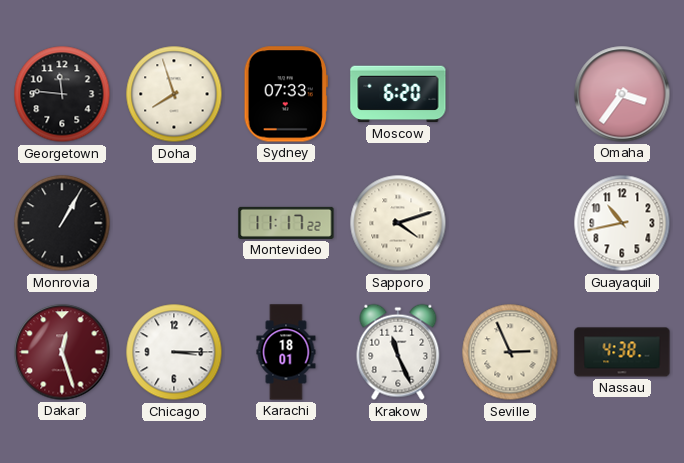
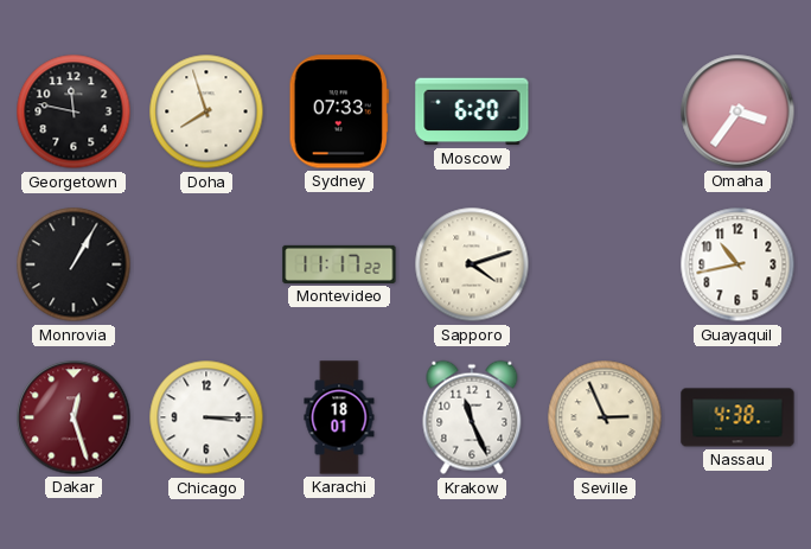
Georgetown: 11:46 -> 11:47 (74, 111)
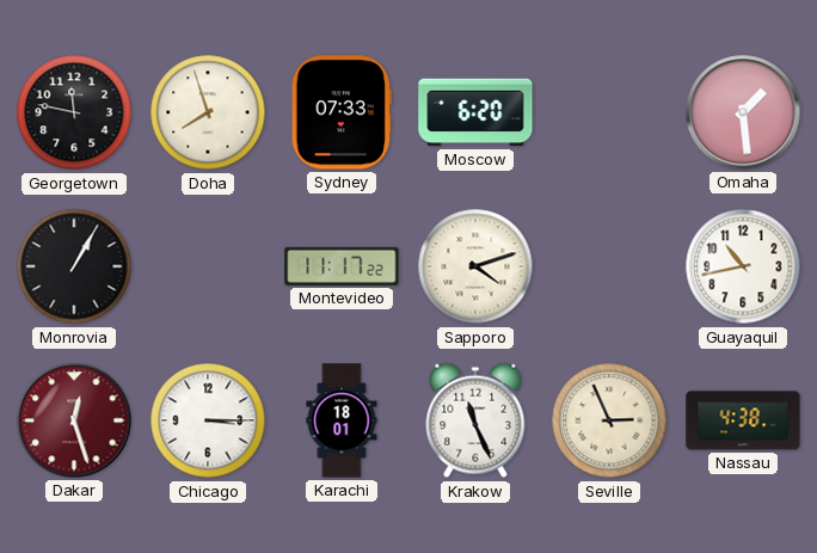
Omaha: 3:36 -> 1:29 (743, 112)
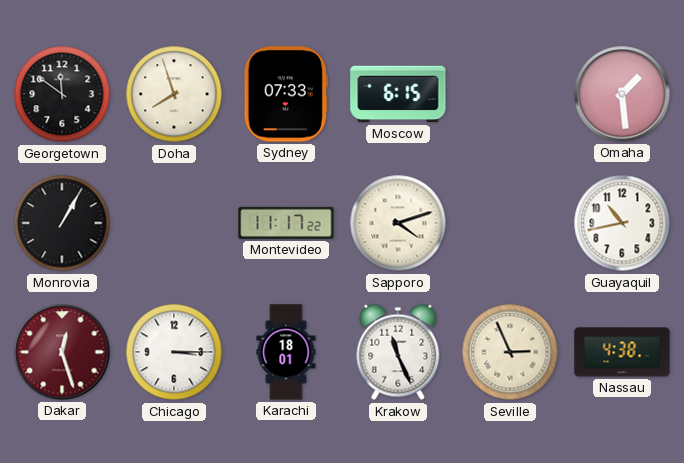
Georgetown: 11:47 -> 11:51 (62, 94)
Moscow: 6:20 -> 6:15 (398, 94)
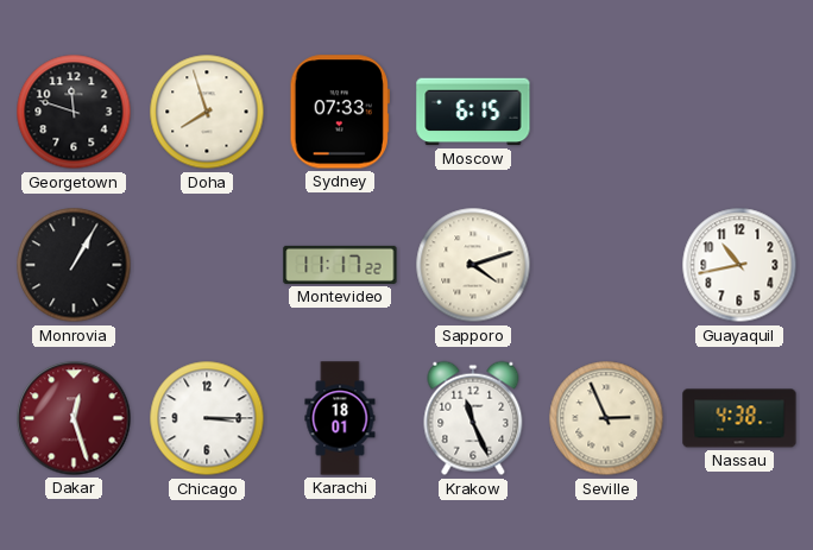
Georgetown: 11:51 -> 11:48 (74, 112)
Omaha: 1:29 -> none (622, 94)
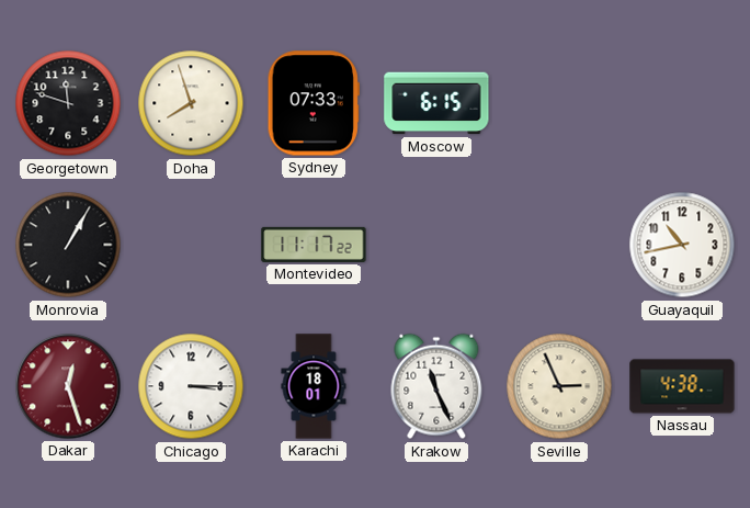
Sapporo: 4:12 -> none (473, 265)
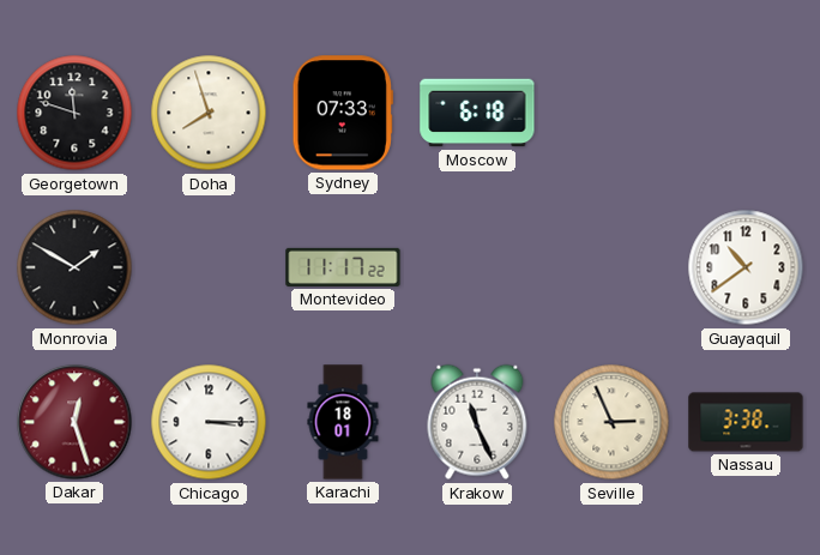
Moscow: 6:15 -> 6:18 (477, 113)
Monrovia: 1:05 -> 1:50 (74, 267)
Guayaquil: 10:43 -> 10:39 (746, 267)
Nassau: 4:38 -> 3:38 (746, 422)
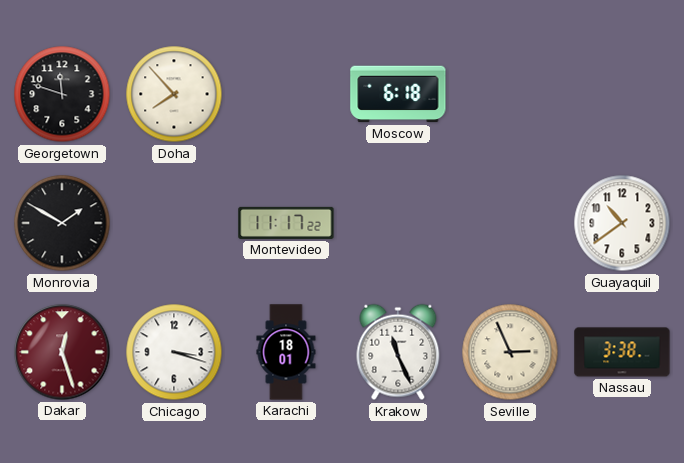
Doha: 7:57 -> 7:53 (174, 94)
Sydney: 07:33 -> none (343, 113)
Chicago: 3:15 -> 3:18 (174, 352)
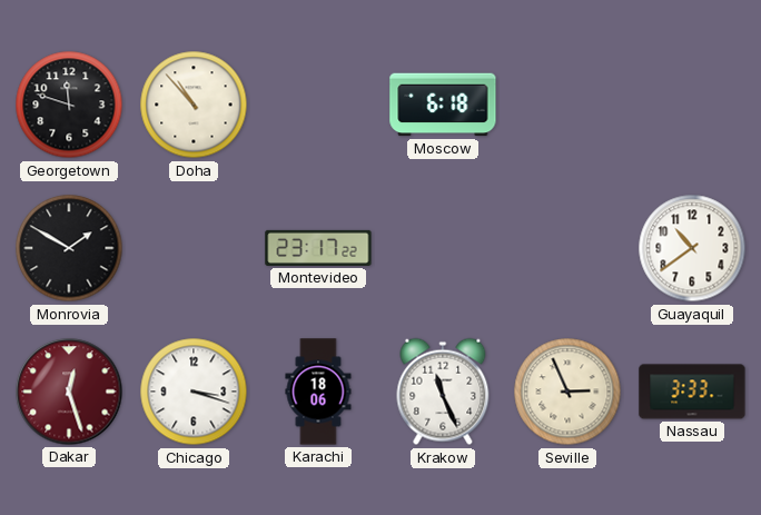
Doha: 7:53 -> 10:53 (194, 105)
Montevideo: 11:17 -> 23:17 (318, 248)
Karachi: 18:01 -> 18:06 (318, 392)
Nassau: 3:38 -> 3:33 (692, 392)
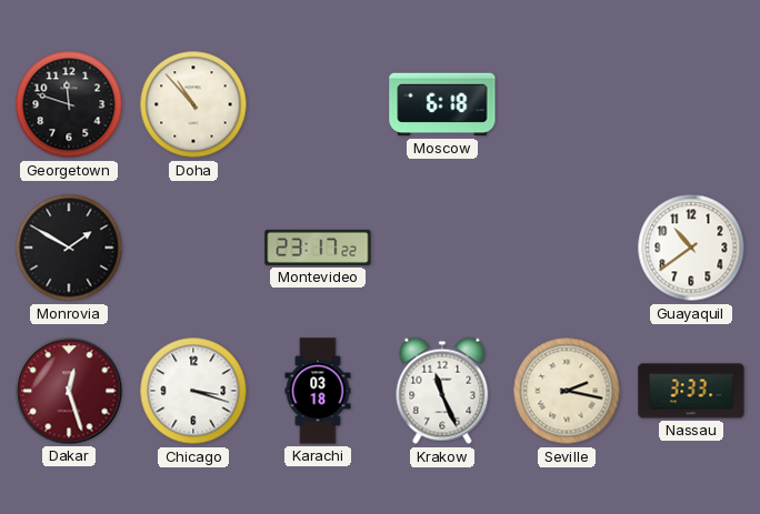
Karachi: 18:06 -> 03:18 (318, 391)
Seville: 2:56 -> 2:17 (567, 391)
